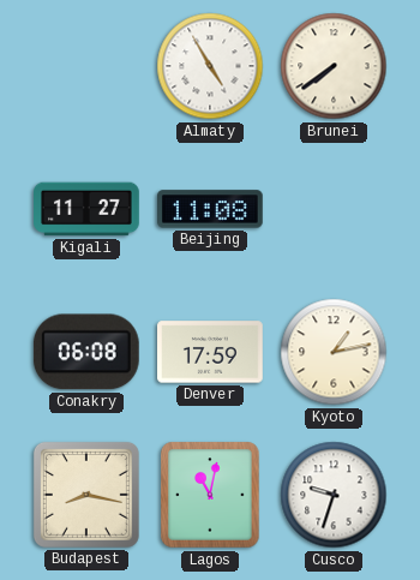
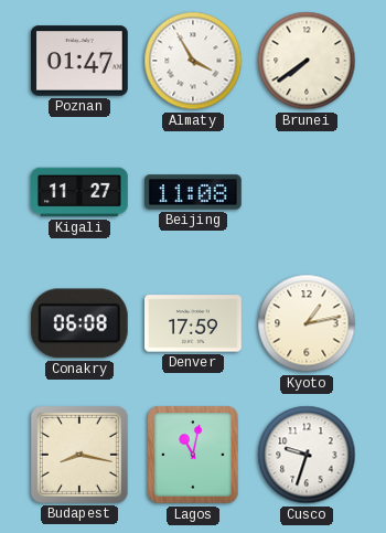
Poznan: none -> 01:47 (81, 61)
Almaty: 4:55 -> 3:55 (193, 61)
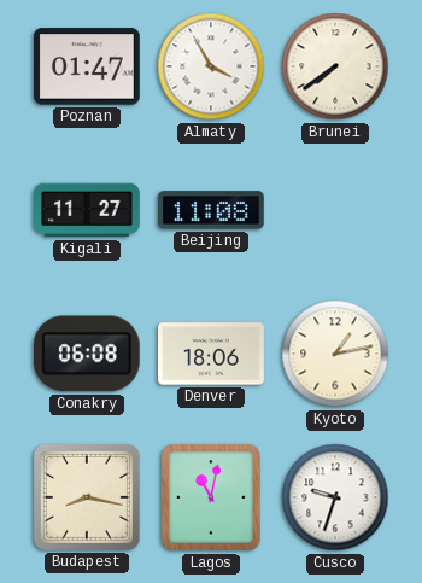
Denver: 17:59 -> 18:06 (212, 354)
